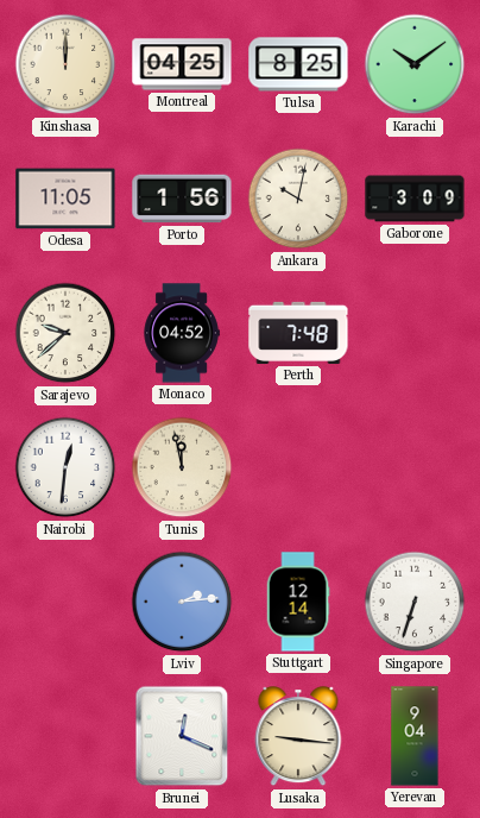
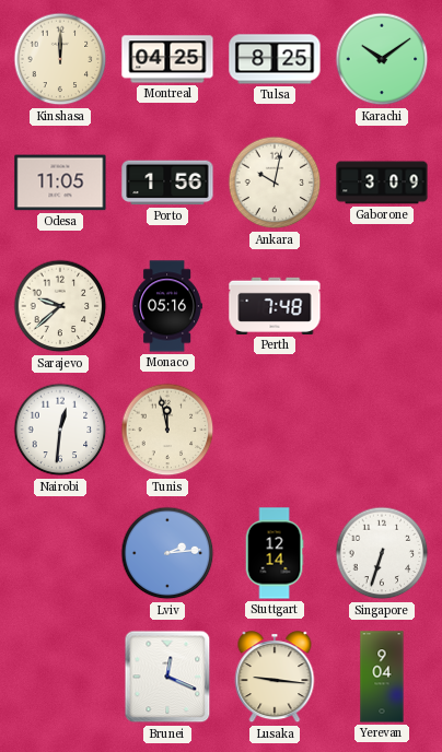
Monaco: 04:52 -> 05:16 (167, 306)
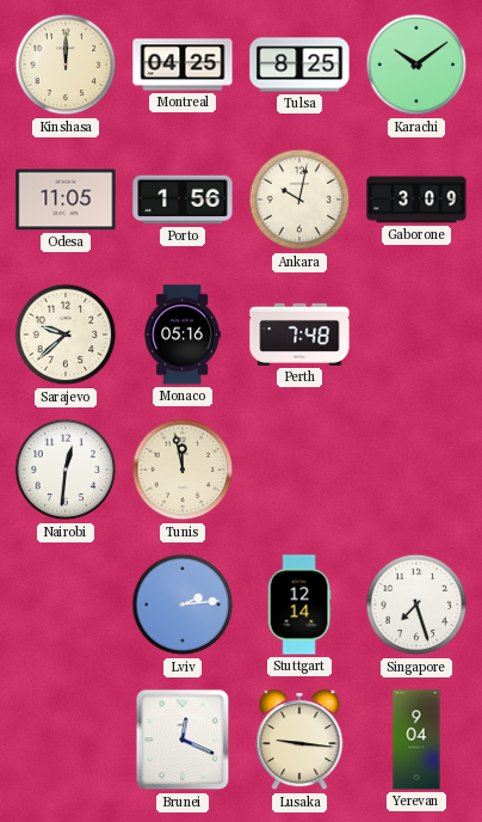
Singapore: 6:33 -> 7:27 (416, 605)
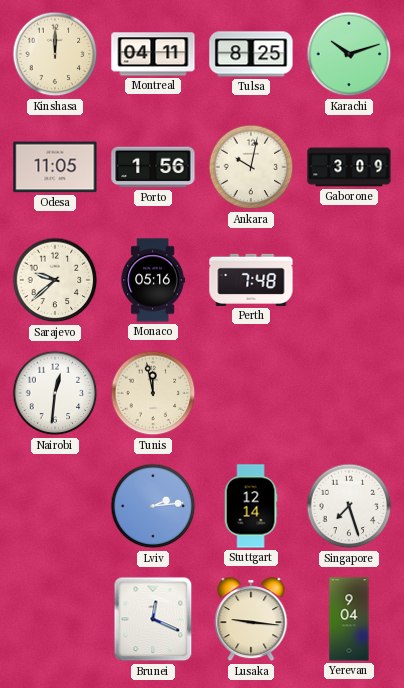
Montreal: 04:25 -> 04:11 (153, 54)
Karachi: 10:09 -> 10:12 (349, 54)
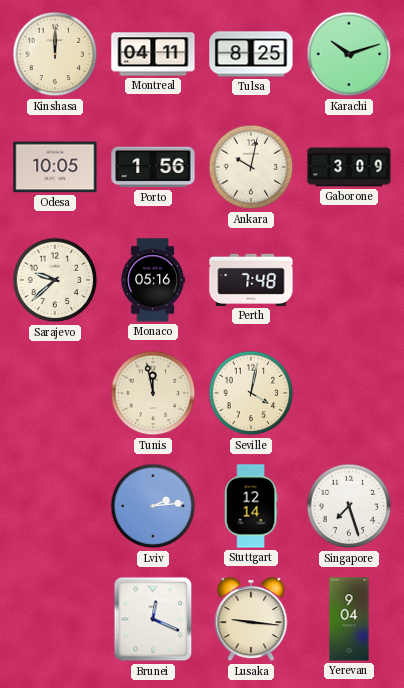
Odesa: 11:05 -> 10:05 (55, 167)
Nairobi: 12:31 -> none (55, 393)
Seville: none -> 4:02 (251, 393)
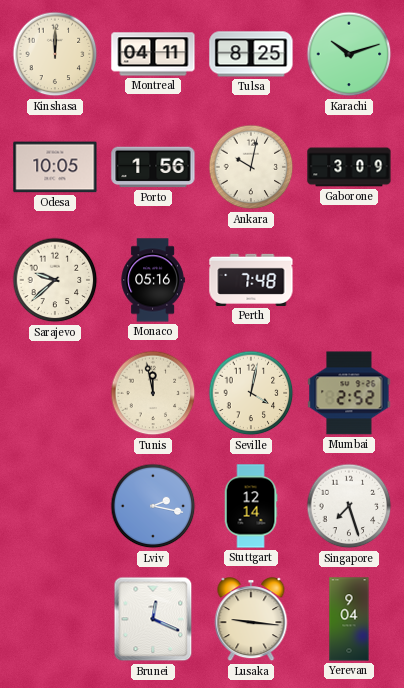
Mumbai: none -> 2:52 (349, 393)
Lviv: 2:14 -> 2:17 (153, 506)
